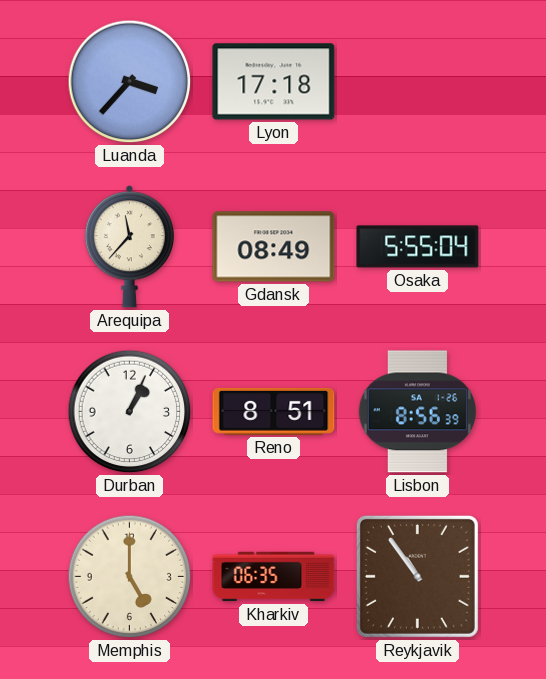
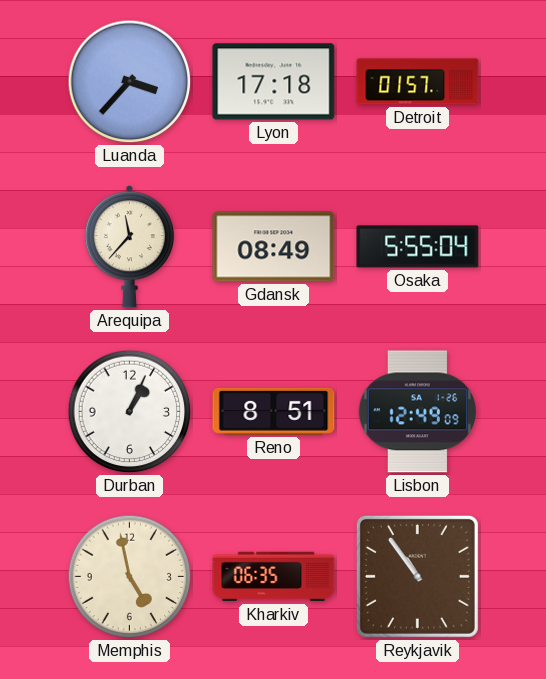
Detroit: none -> 01:57 (418, 82)
Lisbon: 8:56 -> 12:49 (417, 412)
Memphis: 5:00 -> 4:58 (130, 577)
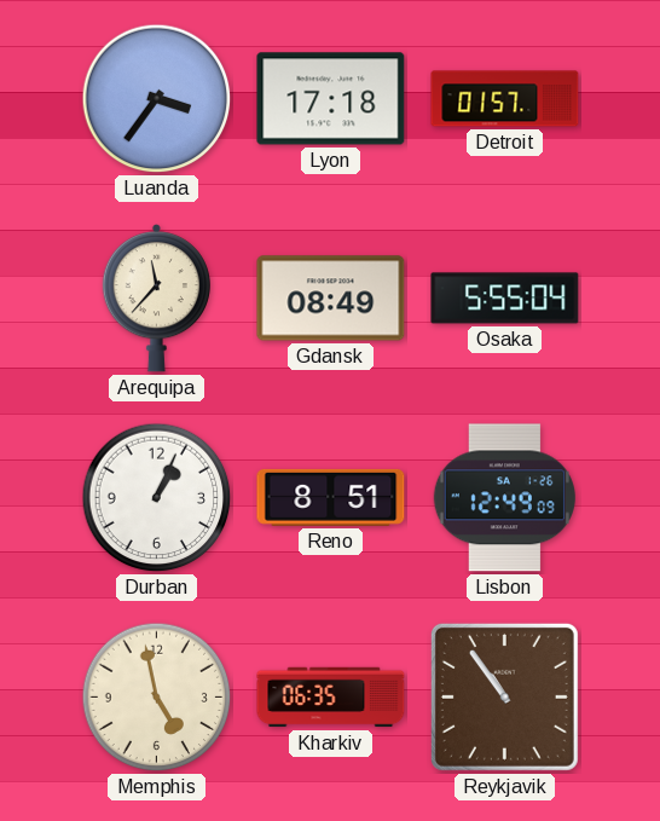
Luanda: 3:37 -> 3:36 (157, 99)
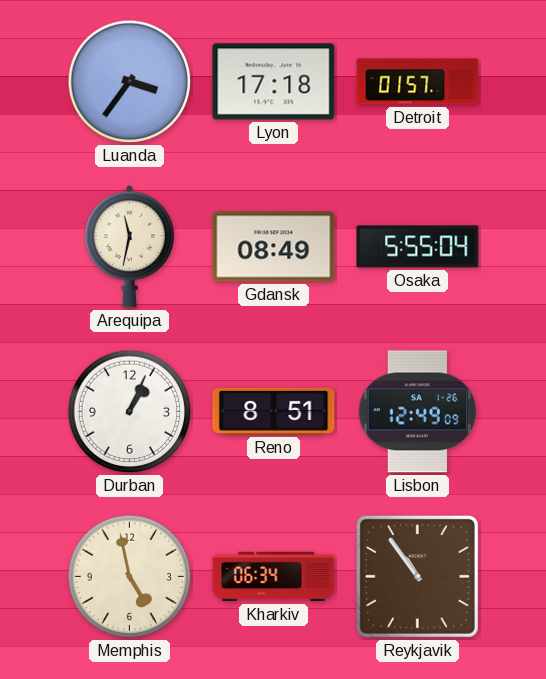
Arequipa: 11:37 -> 11:32 (129, 247)
Kharkiv: 06:35 -> 06:34 (274, 577)
